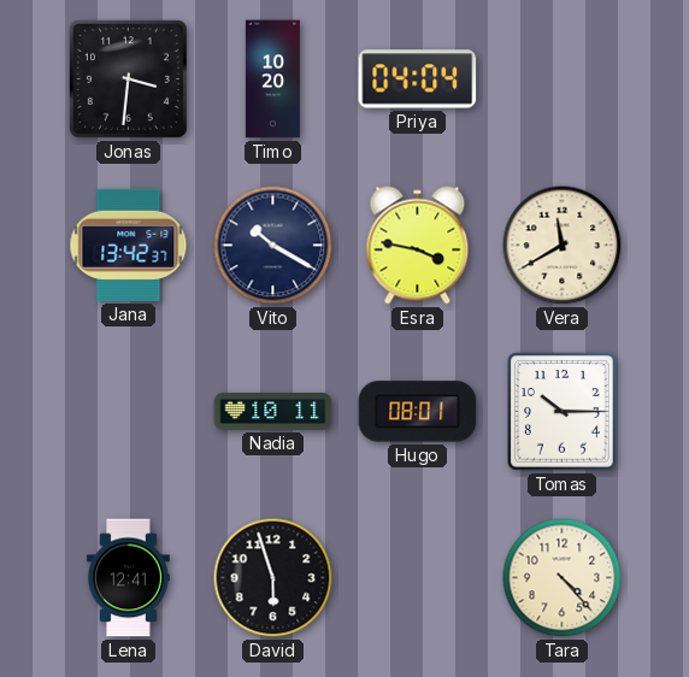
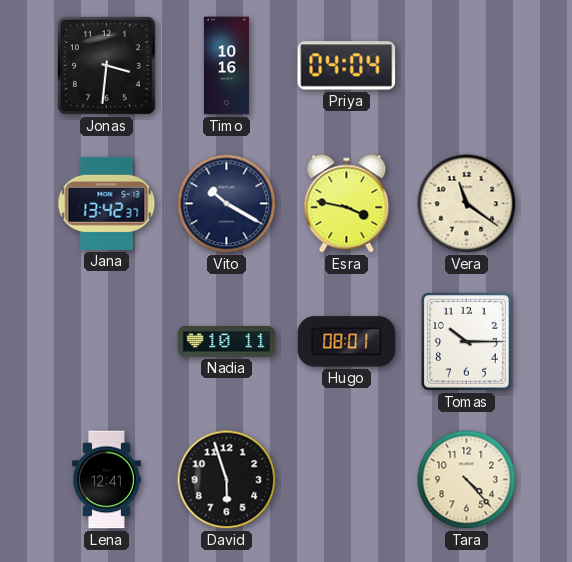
Timo: 10:20 -> 10:16 (226, 66)
Vera: 11:40 -> 11:21 (467, 204)
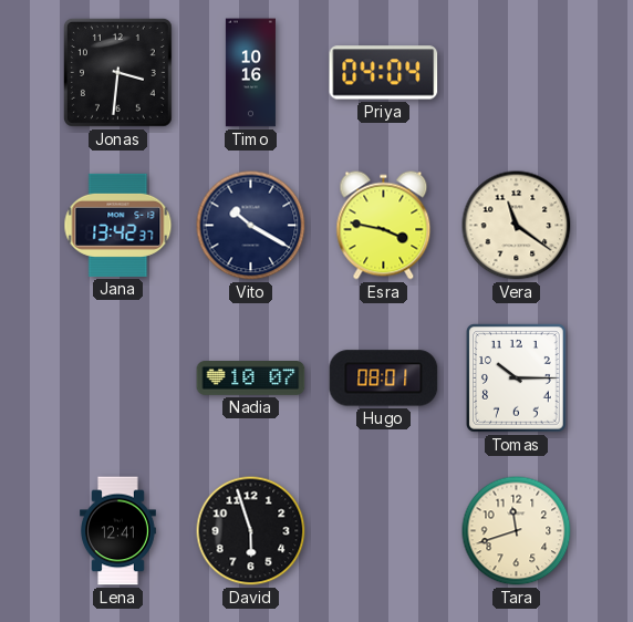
Nadia: 10:11 -> 10:07 (251, 379)
Tara: 4:23 -> 11:42 (517, 531)
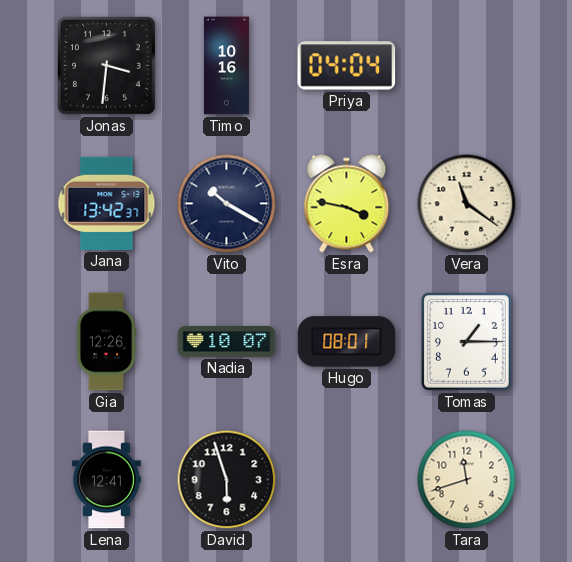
Gia: none -> 12:26 (106, 342)
Tomas: 10:15 -> 1:15 (467, 342)
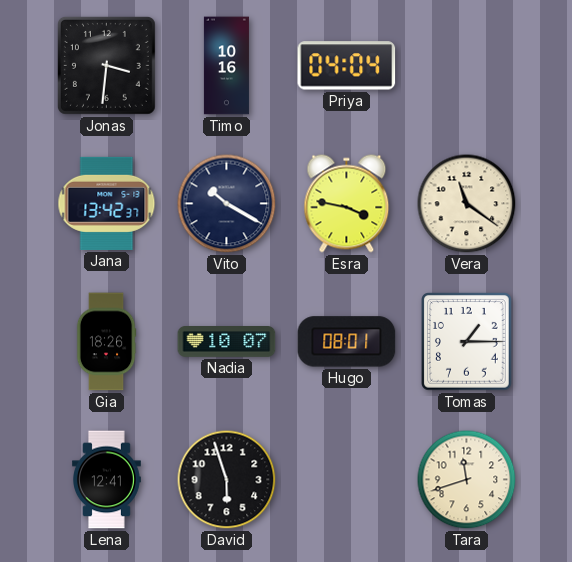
Gia: 12:26 -> 18:26 (106, 342)
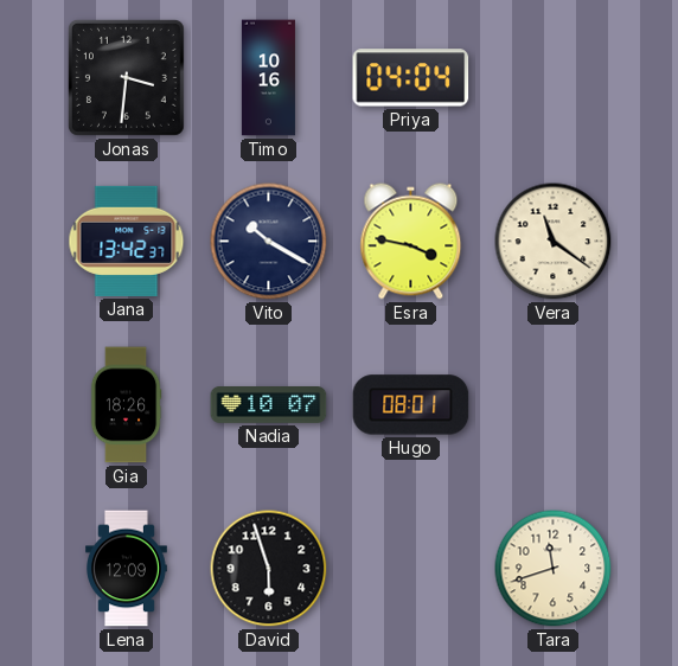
Tomas: 1:15 -> none (467, 342)
Lena: 12:41 -> 12:09 (127, 569)
